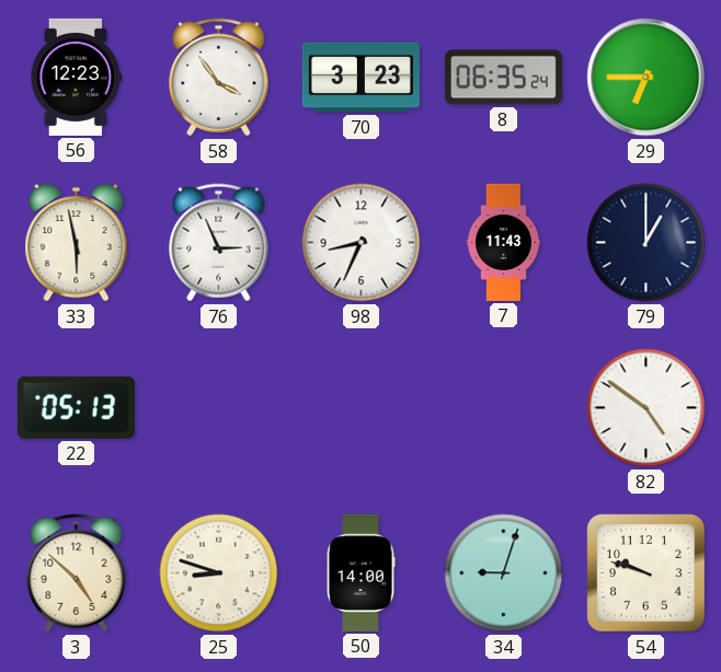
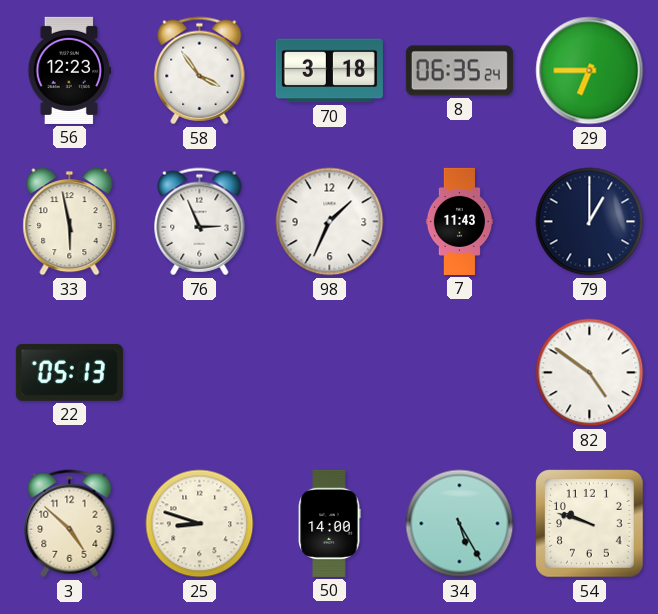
70: 3:23 -> 3:18 (329, 71)
98: 8:34 -> 1:34 (330, 222)
34: 9:03 -> 5:25 (460, 524)
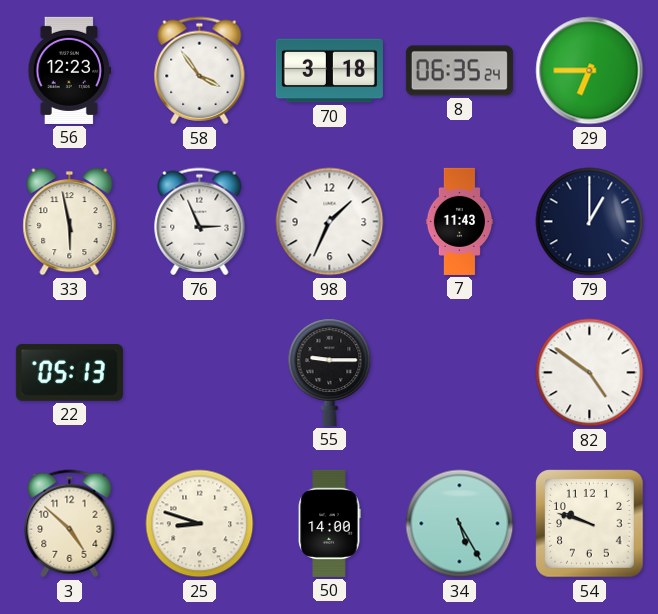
55: none -> 9:15 (330, 372)
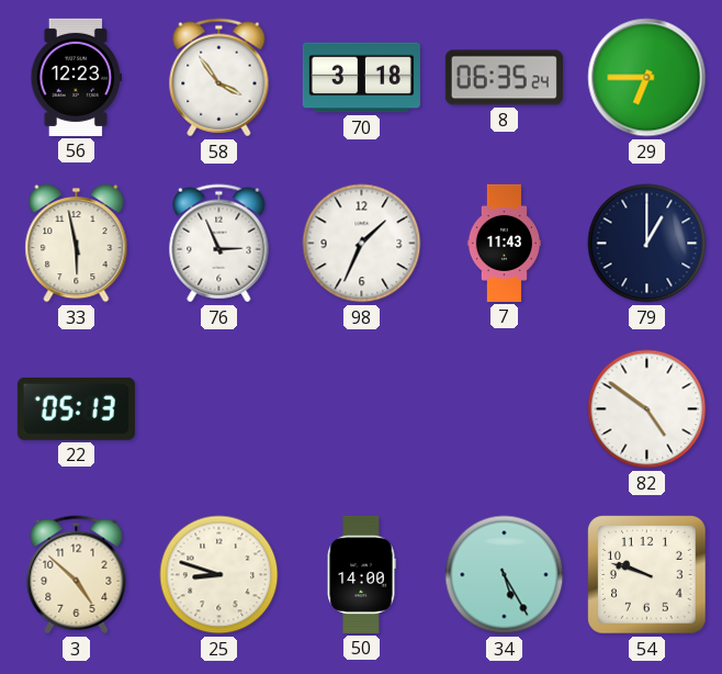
55: 9:15 -> none (330, 372)
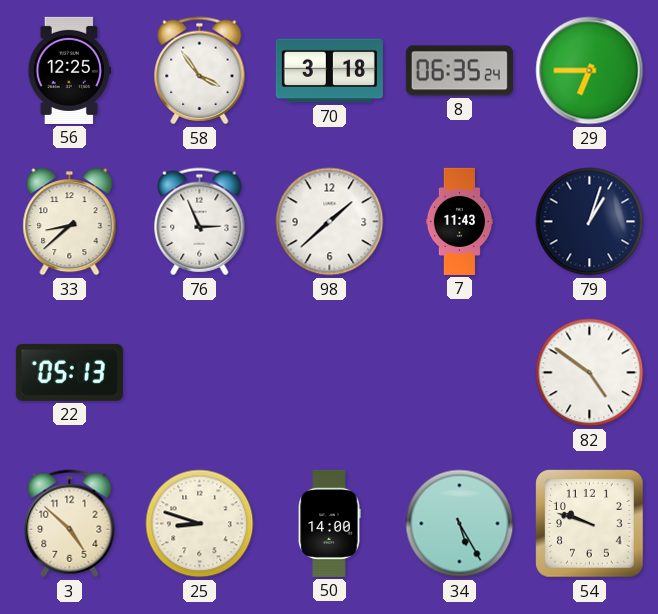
56: 12:23 -> 12:25 (69, 70)
33: 5:58 -> 8:38 (70, 222)
98: 1:34 -> 1:38 (330, 222)
79: 1:00 -> 1:03 (590, 222)
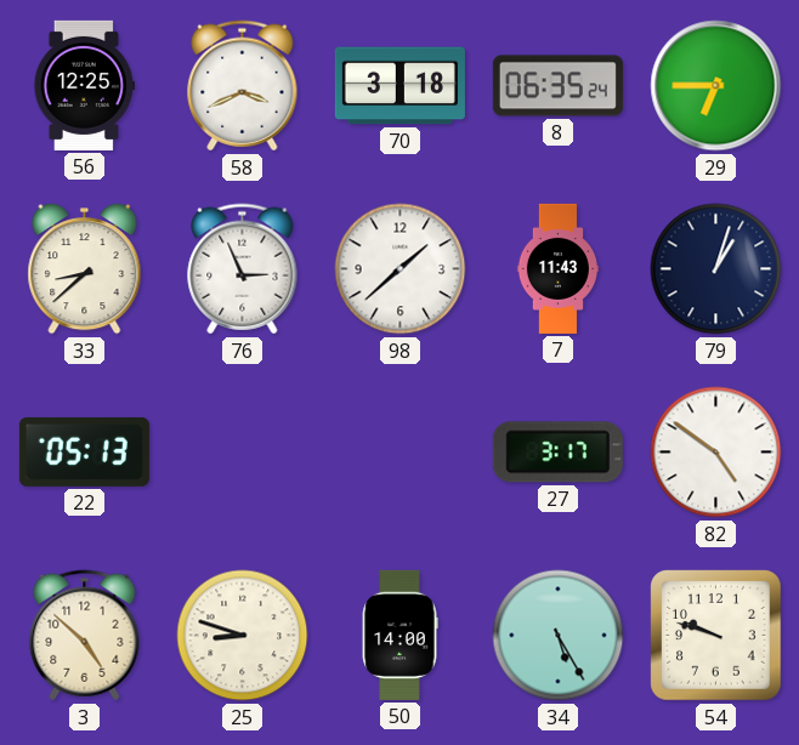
58: 3:54 -> 3:41 (243, 86)
27: none -> 3:17 (557, 453)
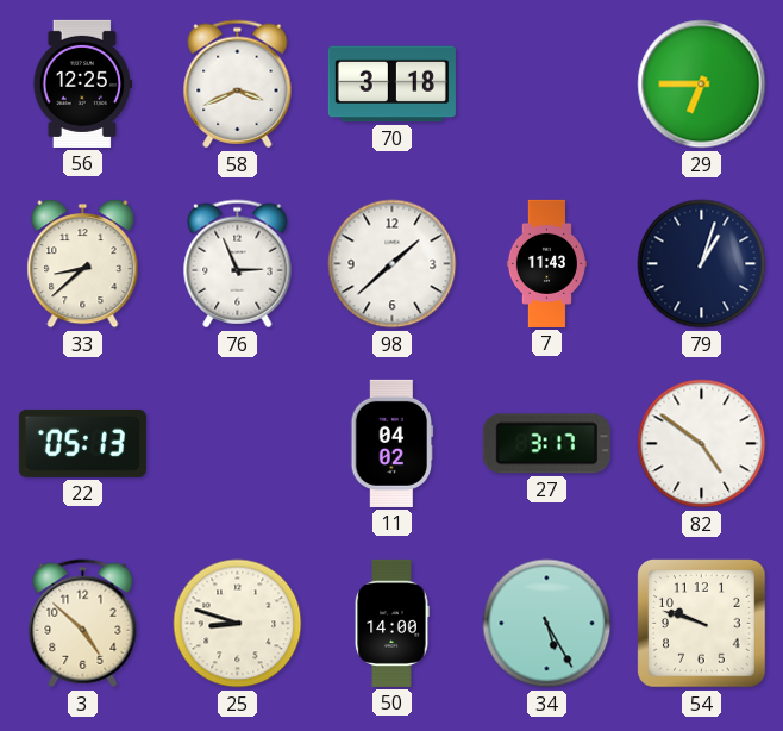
8: 06:35 -> none (557, 86)
11: none -> 04:02 (393, 443)
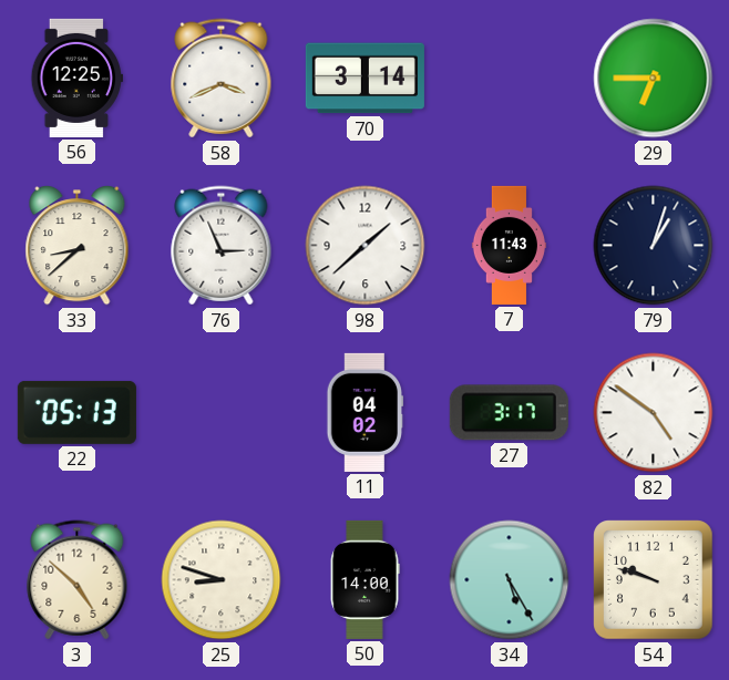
70: 3:18 -> 3:14 (364, 79)
